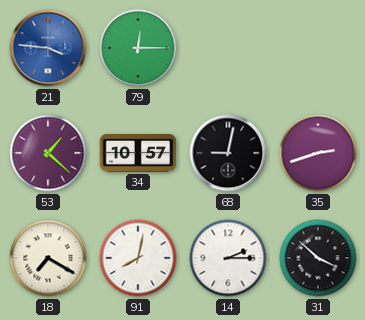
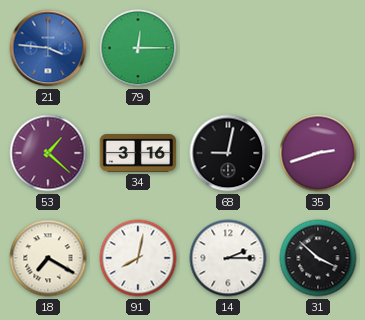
34: 10:57 -> 3:16 (138, 153)
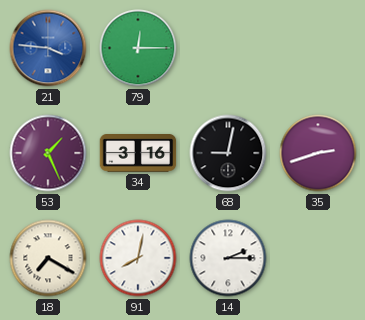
53: 1:22 -> 1:26 (48, 153)
31: 3:52 -> none (318, 258)
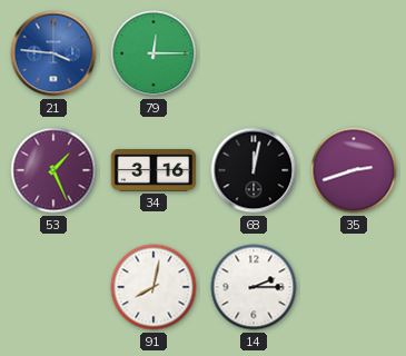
68: 9:02 -> 12:02 (254, 170)
18: 7:20 -> none (48, 258)
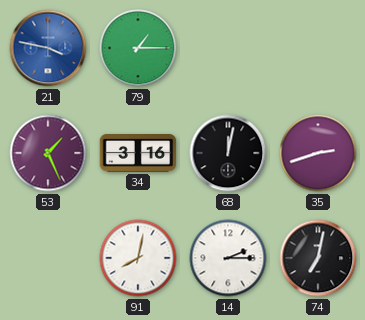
21: 3:46 -> 3:47 (48, 48)
79: 12:15 -> 1:15 (138, 48)
74: none -> 7:02 (318, 258)
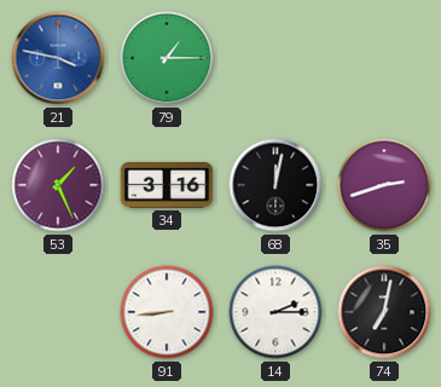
91: 8:02 -> 8:44 (167, 312)
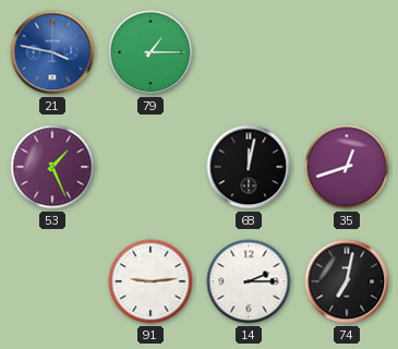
34: 3:16 -> none (167, 185)
35: 2:42 -> 12:42 (347, 167)
91: 8:44 -> 9:14 (150, 281)
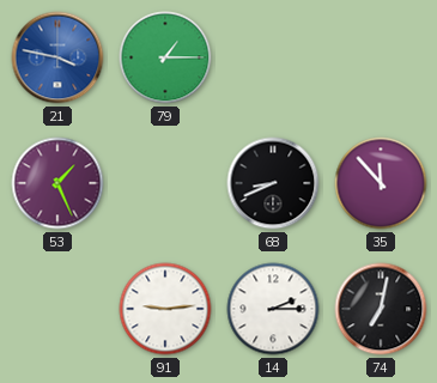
68: 12:02 -> 8:41 (273, 183)
35: 12:42 -> 11:53 (381, 183)
